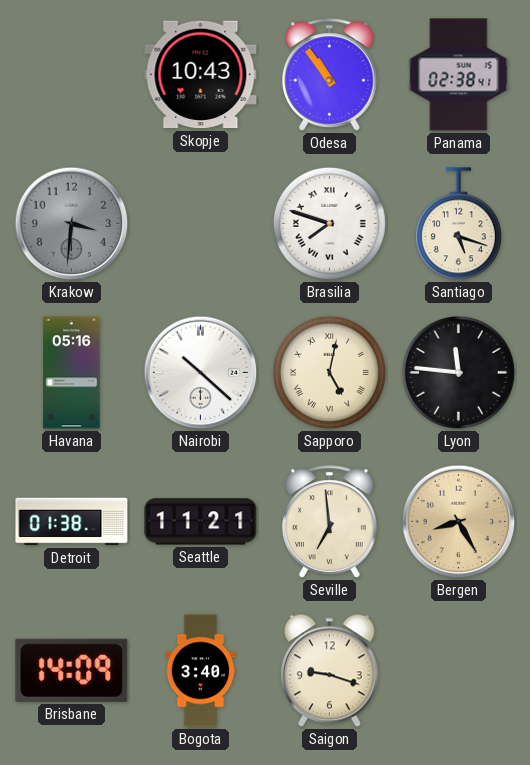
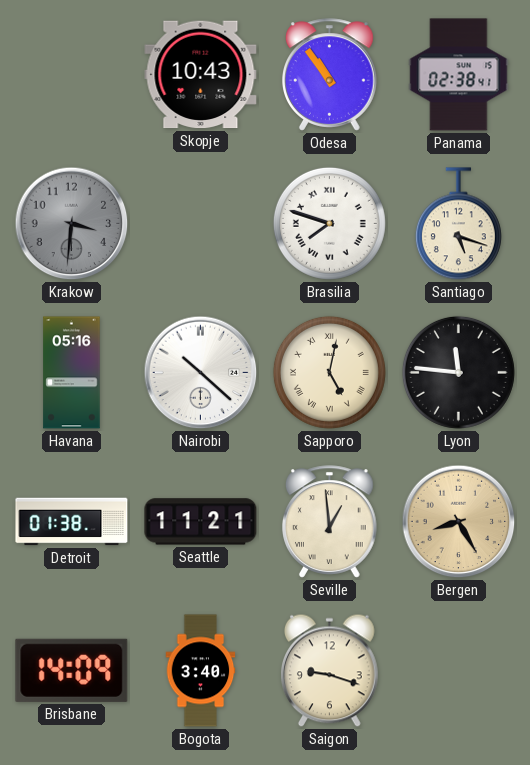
Seville: 6:59 -> 12:59 (330, 522)
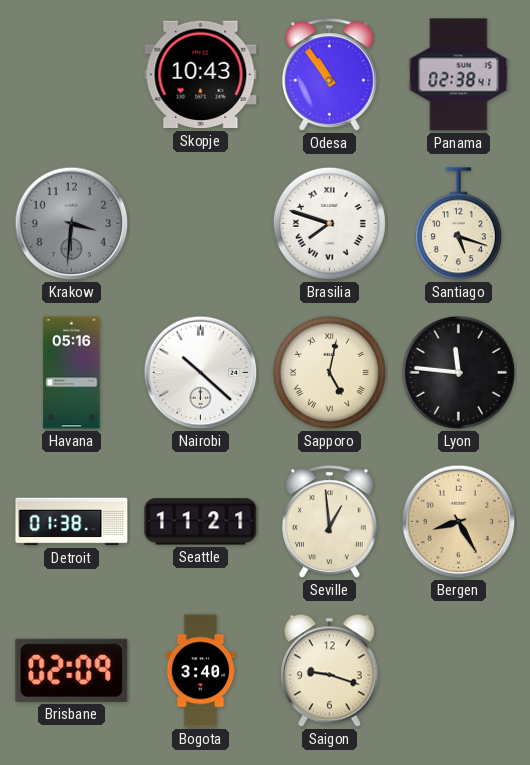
Brisbane: 14:09 -> 02:09 (72, 670)
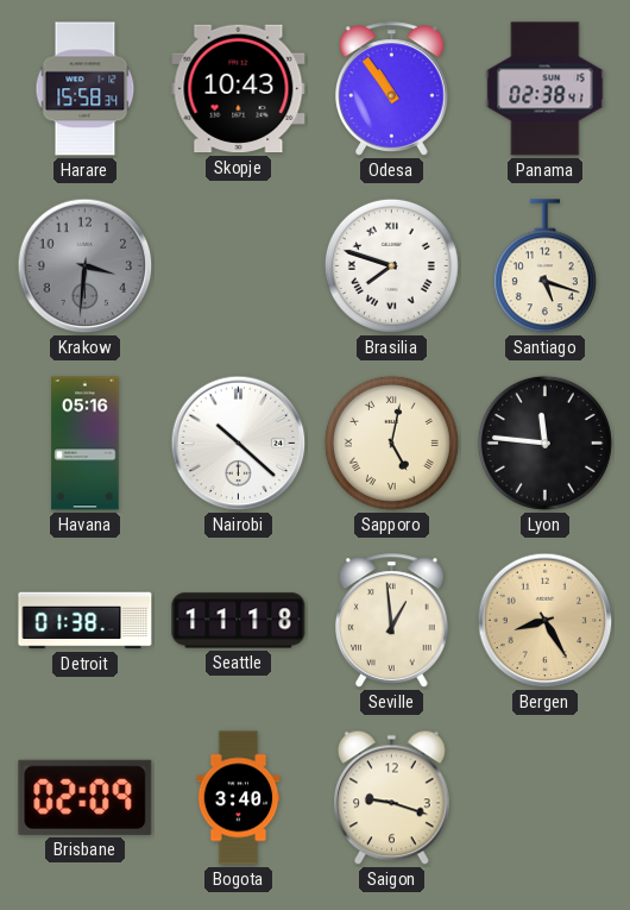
Harare: none -> 15:58 (86, 89)
Seattle: 11:21 -> 11:18 (239, 621)
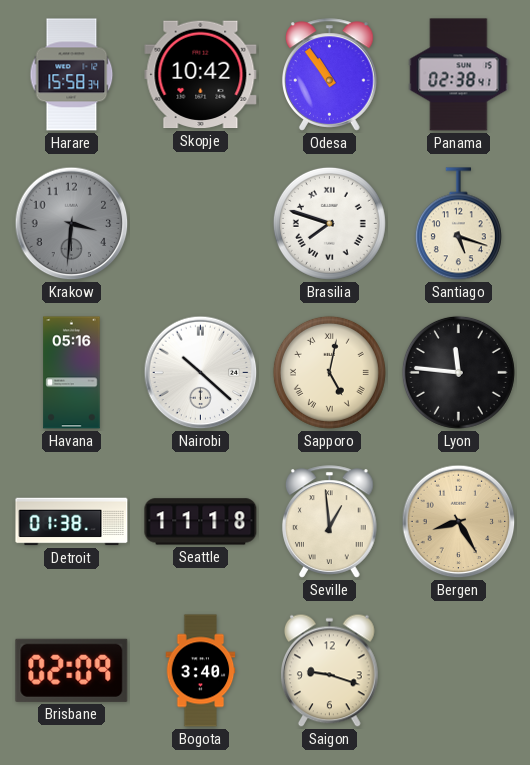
Skopje: 10:43 -> 10:42 (201, 75)
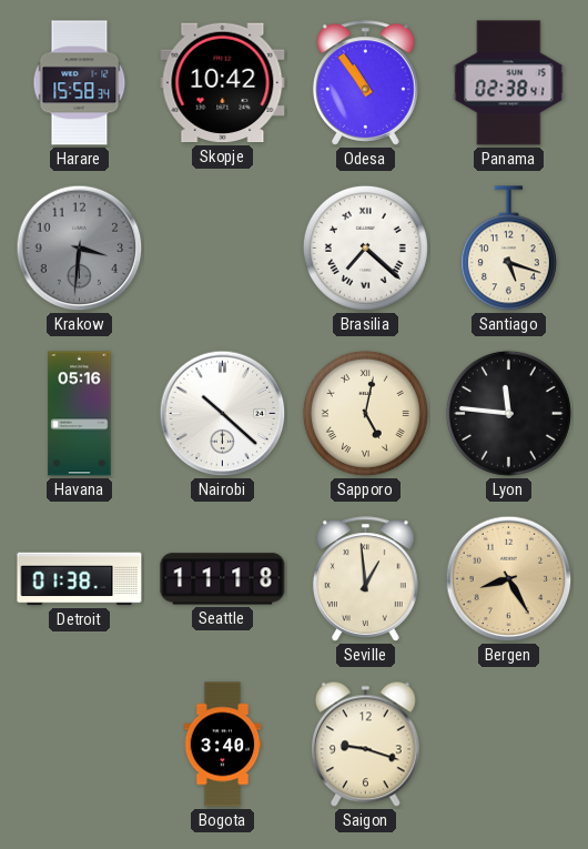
Brasilia: 7:48 -> 7:22 (365, 247)
Brisbane: 02:09 -> none (72, 670)
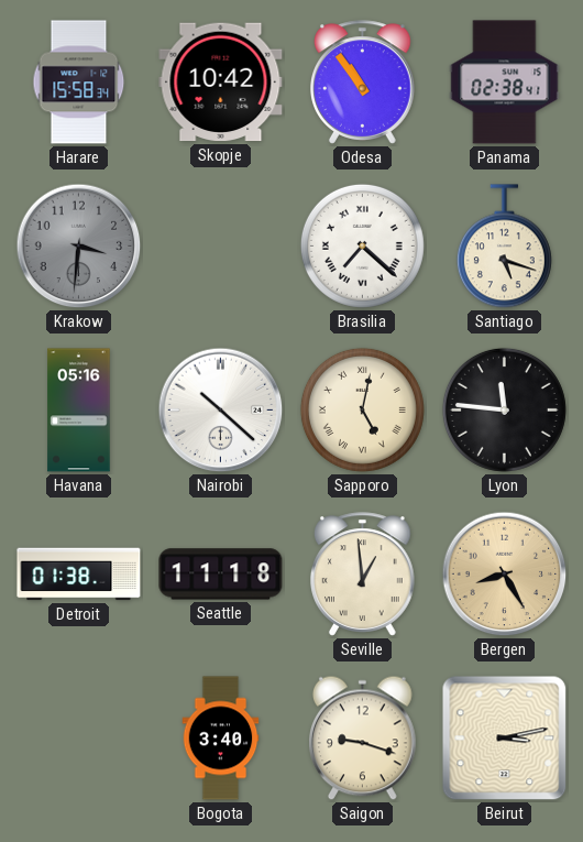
Beirut: none -> 3:13 (505, 739)
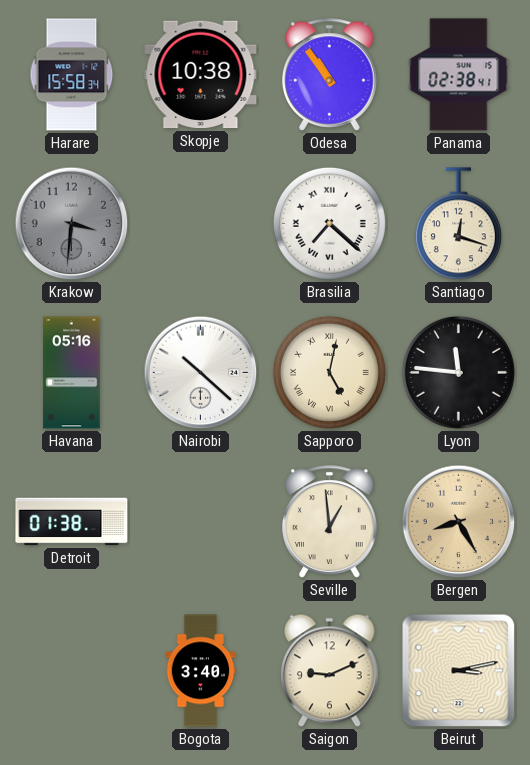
Skopje: 10:42 -> 10:38 (201, 75)
Santiago: 5:18 -> 12:18 (458, 224)
Seattle: 11:18 -> none (221, 575)
Saigon: 9:18 -> 9:11 (330, 671)
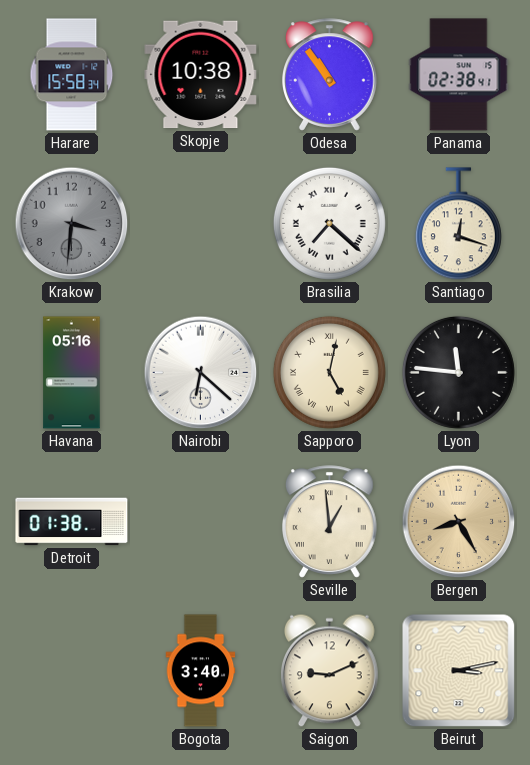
Nairobi: 10:22 -> 6:22 (201, 373)
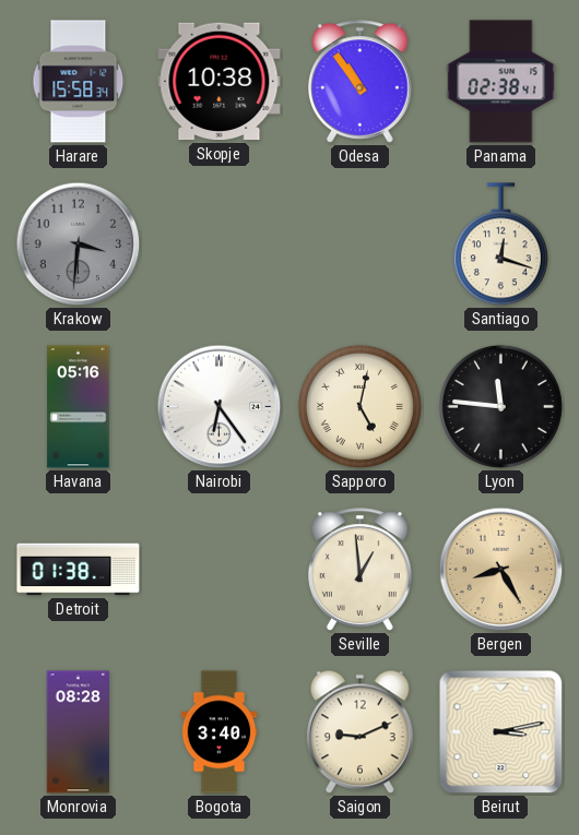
Brasilia: 7:22 -> none (329, 223)
Nairobi: 6:22 -> 6:24 (220, 407)
Monrovia: none -> 08:28 (79, 732)
